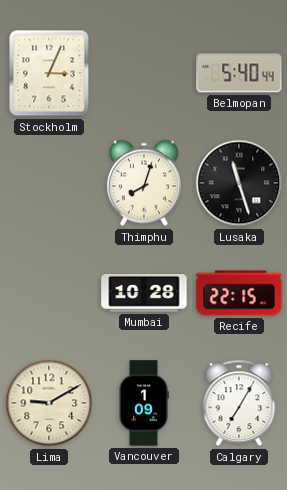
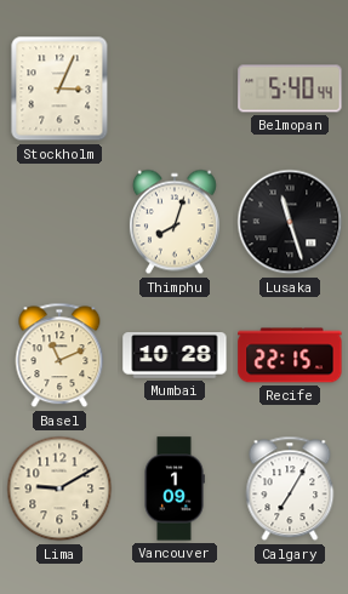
Basel: none -> 11:11 (59, 355)
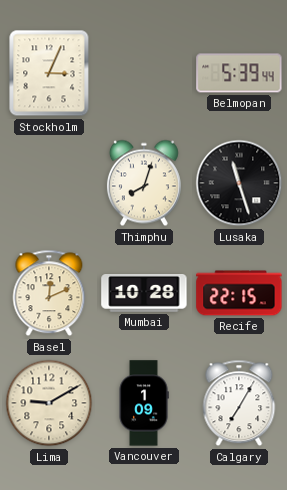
Belmopan: 5:40 -> 5:39 (239, 73)
Basel: 11:11 -> 12:11 (49, 293)
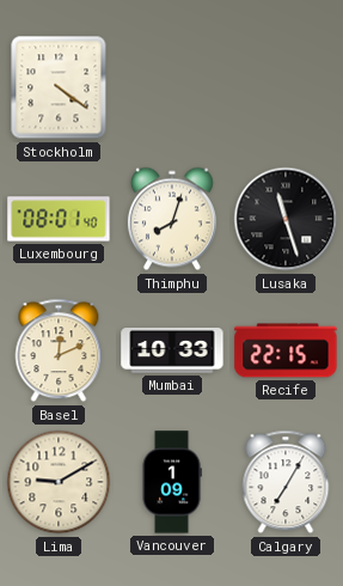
Stockholm: 3:04 -> 4:21 (59, 87)
Belmopan: 5:39 -> none (239, 73)
Luxembourg: none -> 08:01 (59, 219)
Mumbai: 10:28 -> 10:33 (172, 352)
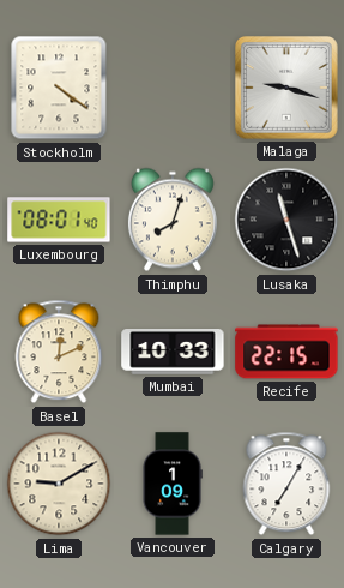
Malaga: none -> 9:18 (288, 89)
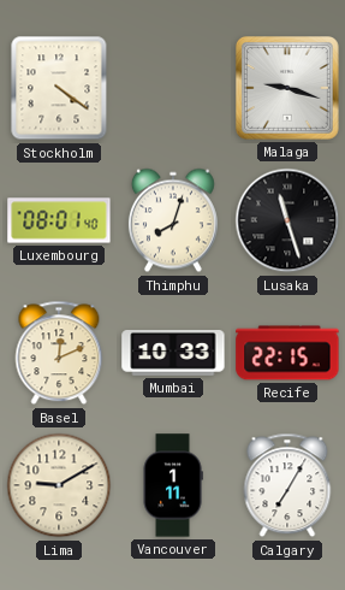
Vancouver: 1:09 -> 1:11 (173, 485)
